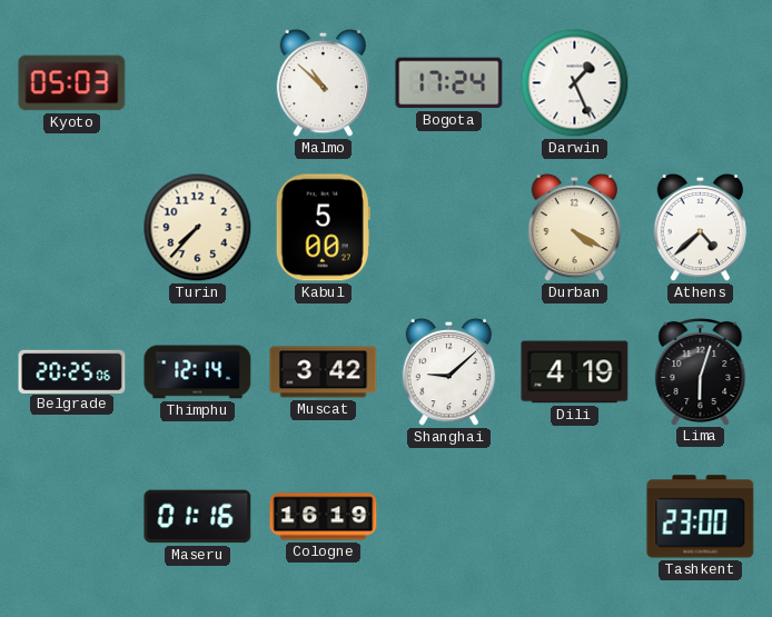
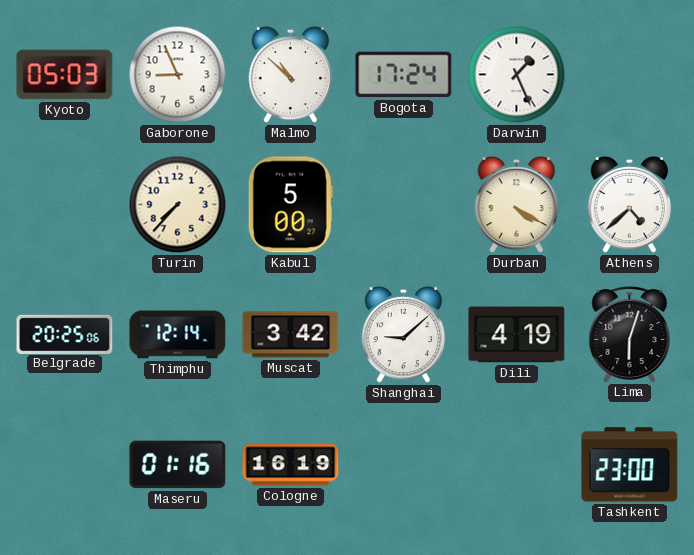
Gaborone: none -> 8:56 (178, 75)
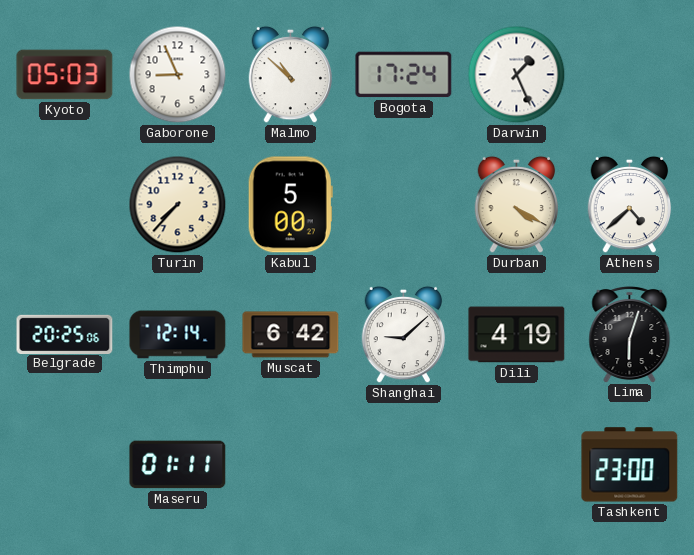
Muscat: 3:42 -> 6:42 (291, 335)
Maseru: 01:16 -> 01:11 (178, 465)
Cologne: 16:19 -> none (291, 465)
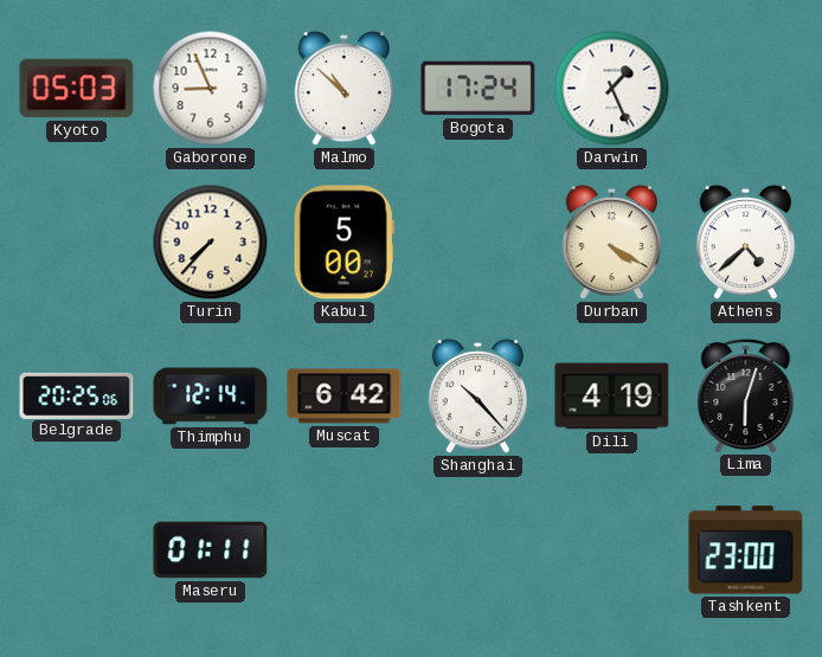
Shanghai: 9:08 -> 10:23 (479, 397)
